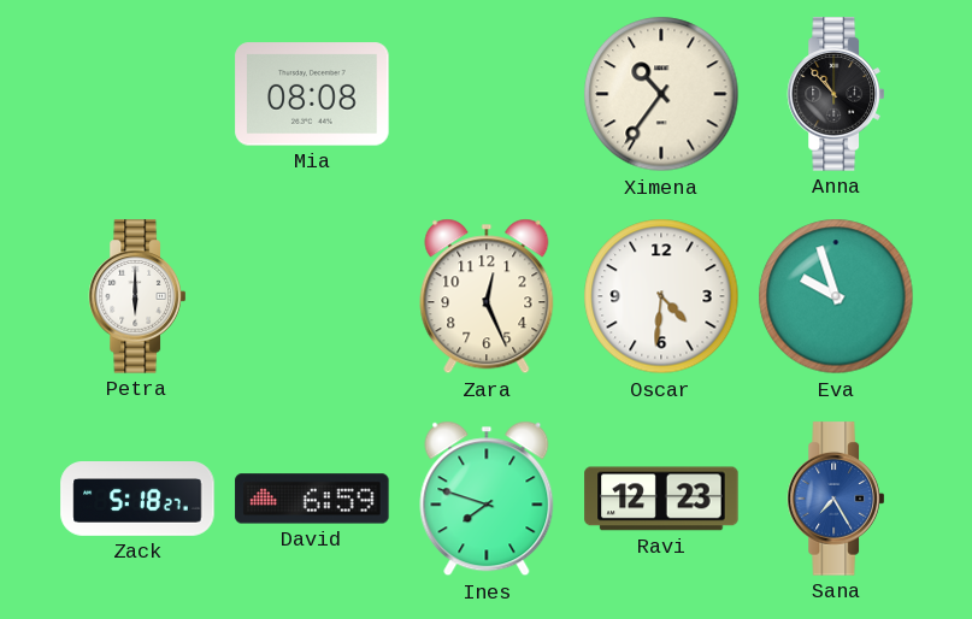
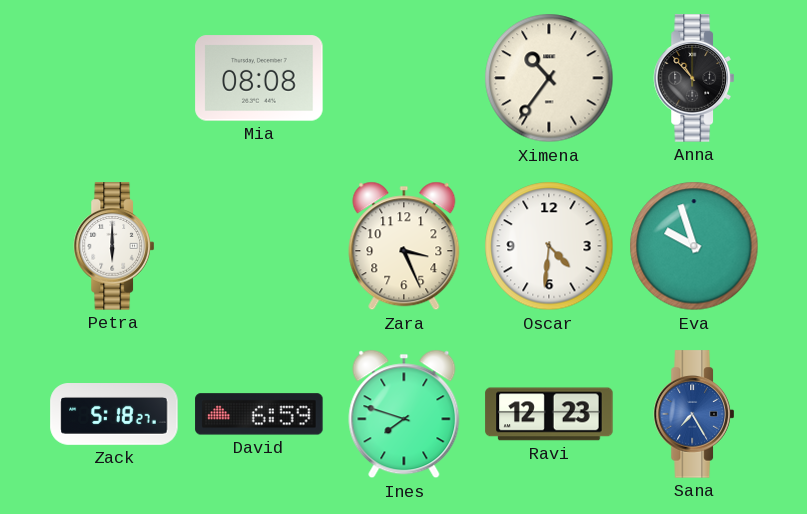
Zara: 12:26 -> 3:26 (404, 246)
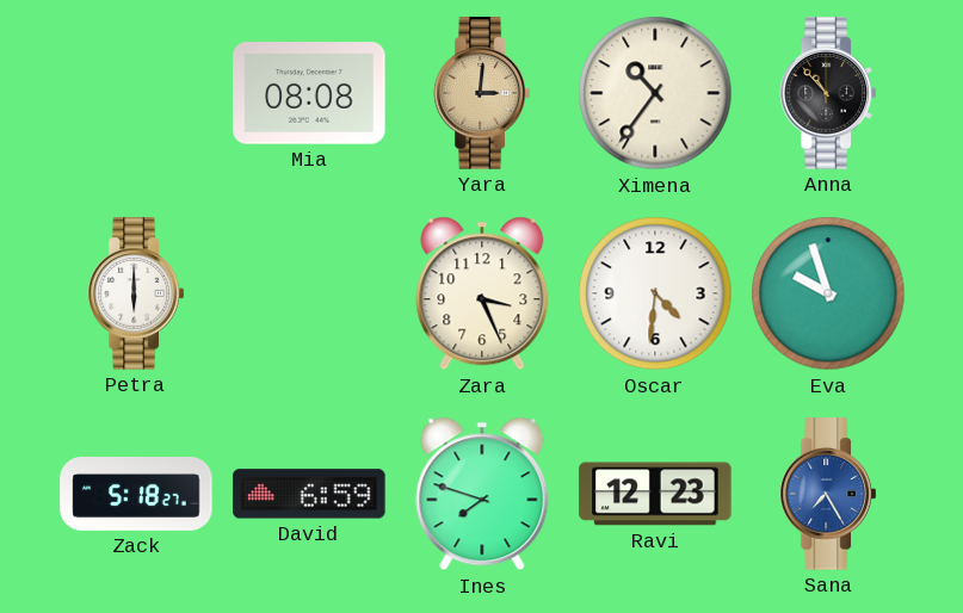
Yara: none -> 3:01 (482, 93)
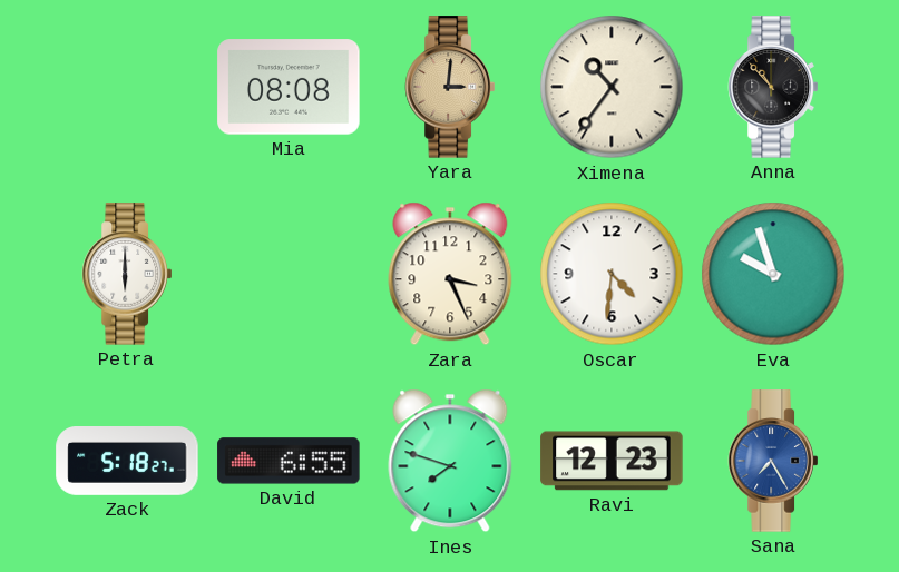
David: 6:59 -> 6:55 (289, 461)
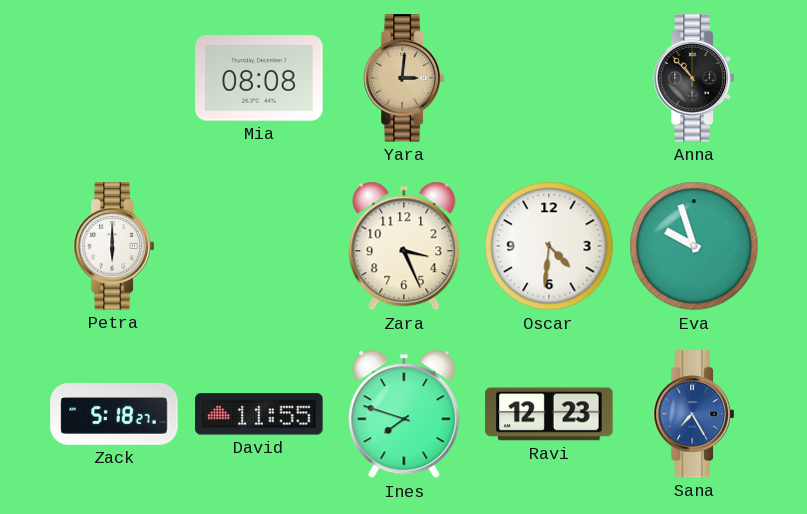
Ximena: 10:36 -> none (612, 87)
David: 6:55 -> 11:55 (259, 414)
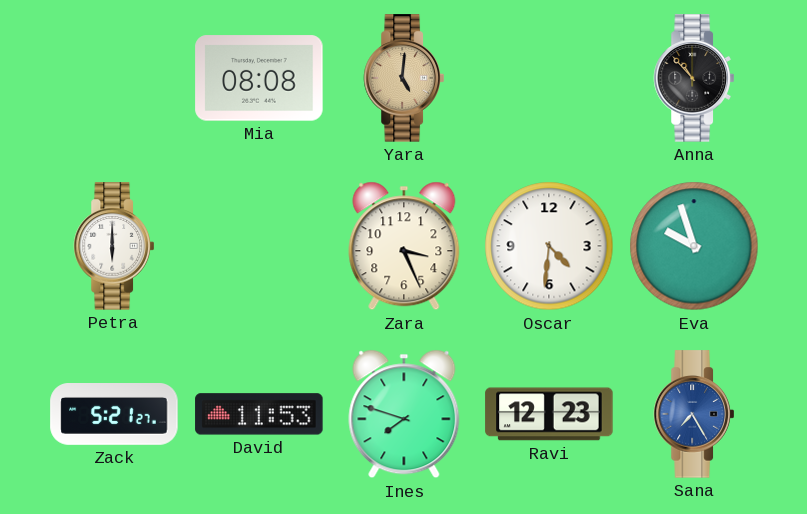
Yara: 3:01 -> 5:01 (404, 78)
Zack: 5:18 -> 5:21 (114, 414)
David: 11:55 -> 11:53 (259, 414)
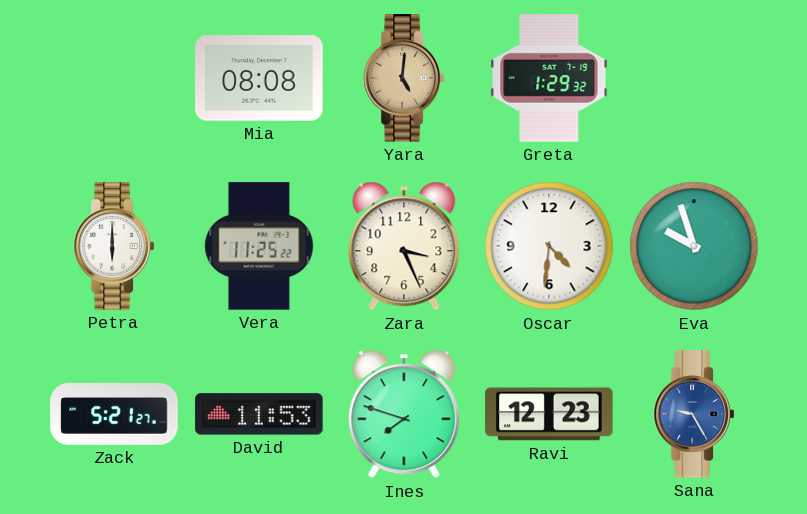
Greta: none -> 1:29 (549, 78)
Anna: 10:53 -> none (694, 78)
Vera: none -> 11:25 (259, 246)
Sana: 7:25 -> 9:25 (694, 414)
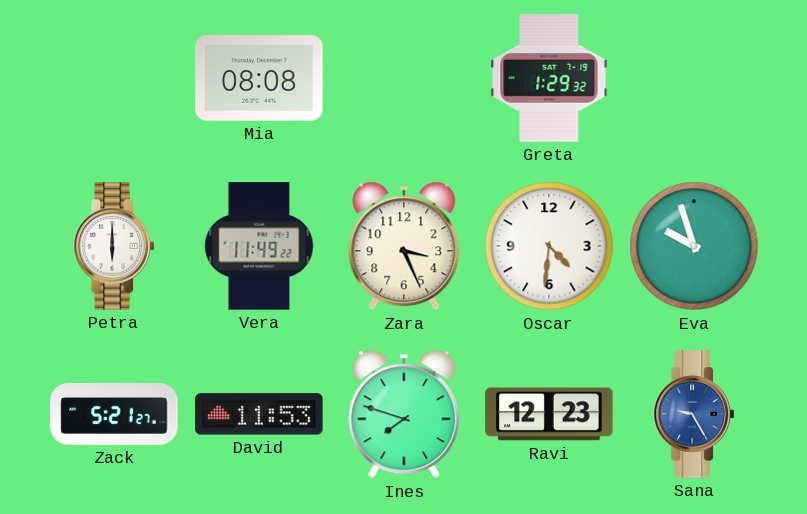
Yara: 5:01 -> none (404, 78)
Vera: 11:25 -> 11:49 (259, 246)
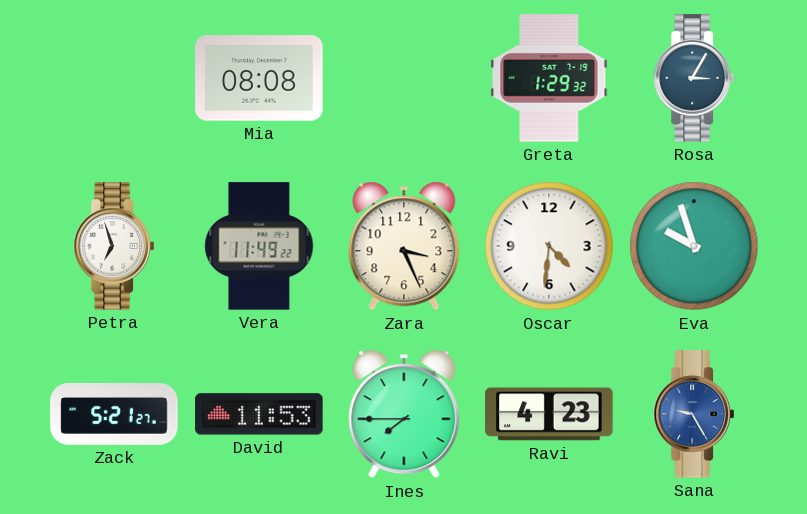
Rosa: none -> 3:05 (694, 78)
Petra: 6:00 -> 6:57 (114, 246)
Ines: 7:48 -> 7:45 (404, 414)
Ravi: 12:23 -> 4:23 (549, 414)
